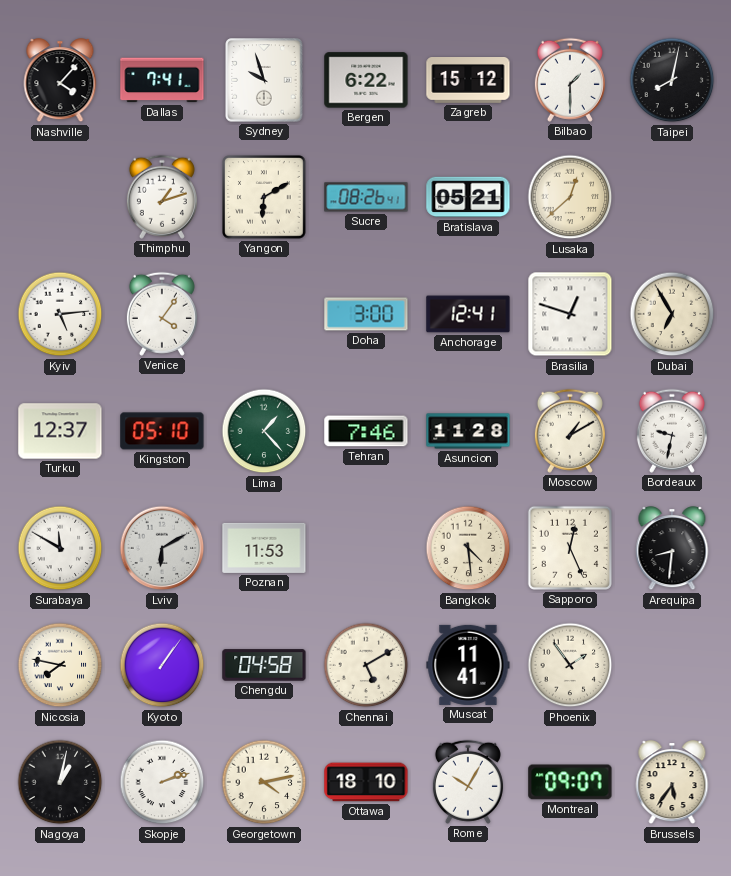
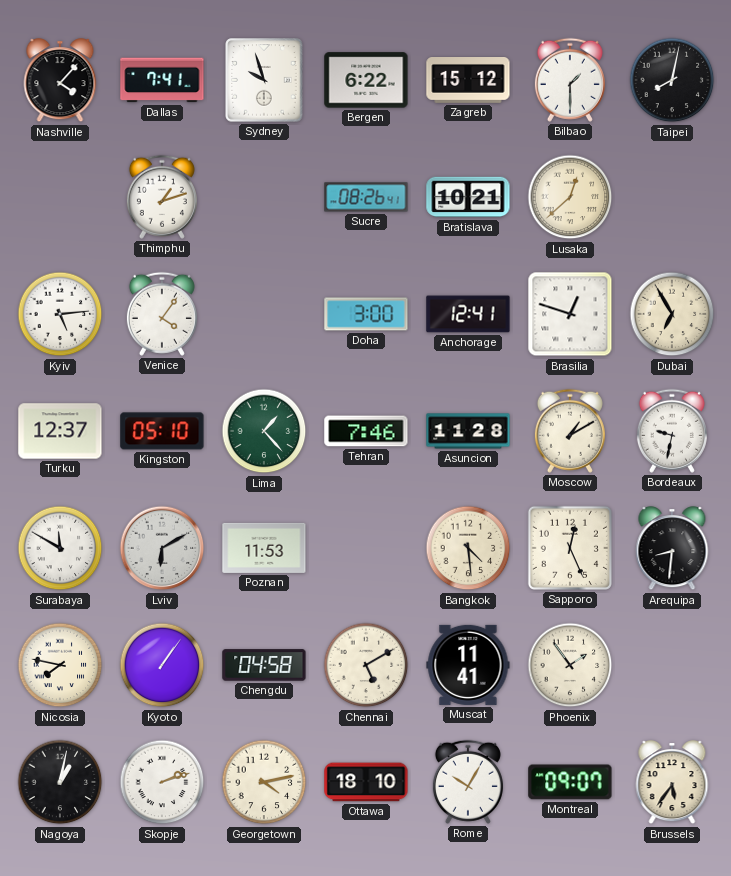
Yangon: 6:10 -> none (264, 197)
Bratislava: 05:21 -> 10:21 (468, 197)
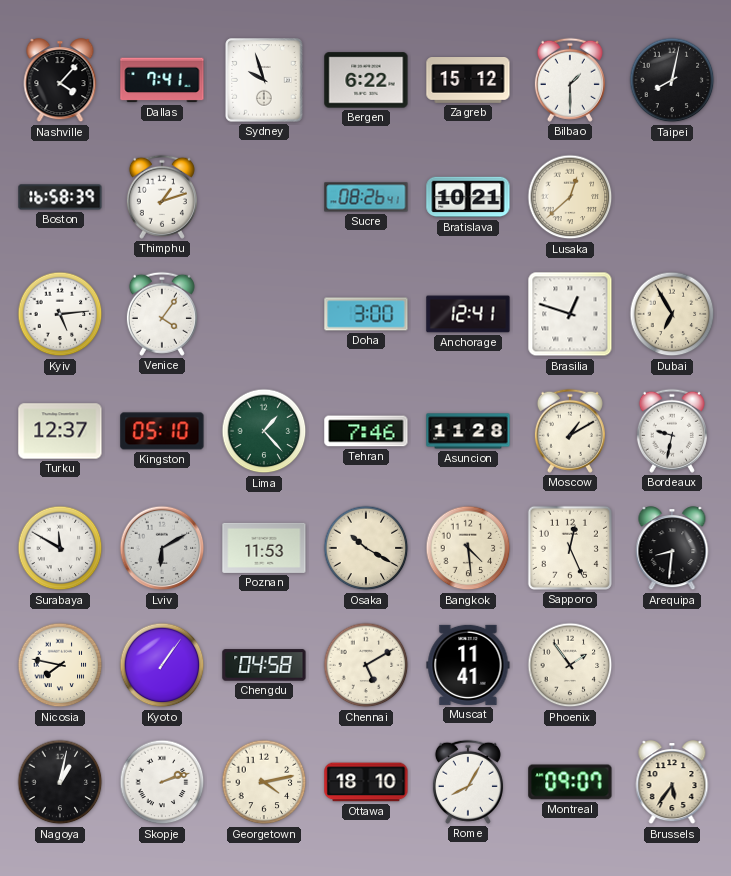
Boston: none -> 16:58 (60, 197)
Osaka: none -> 10:20 (366, 548)
Rome: 10:05 -> 8:05 (468, 782)
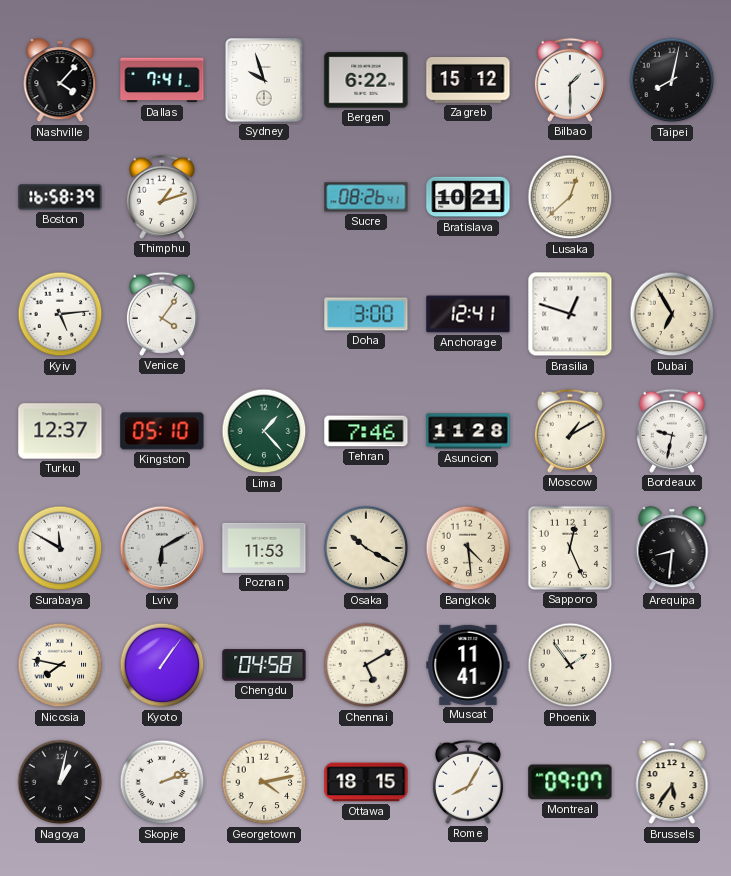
Ottawa: 18:10 -> 18:15 (366, 782)
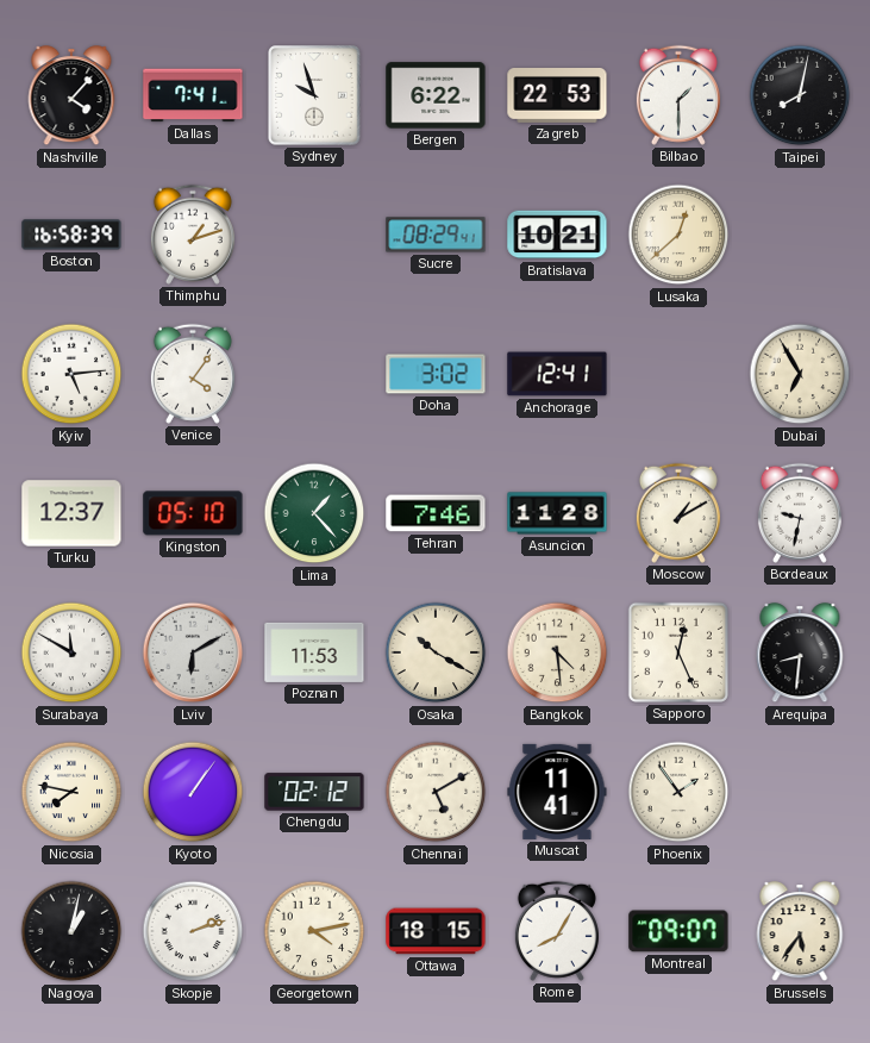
Zagreb: 15:12 -> 22:53 (557, 96)
Sucre: 08:26 -> 08:29 (436, 235)
Doha: 3:00 -> 3:02 (436, 374)
Brasilia: 12:48 -> none (570, 314)
Chengdu: 04:58 -> 02:12 (314, 792)
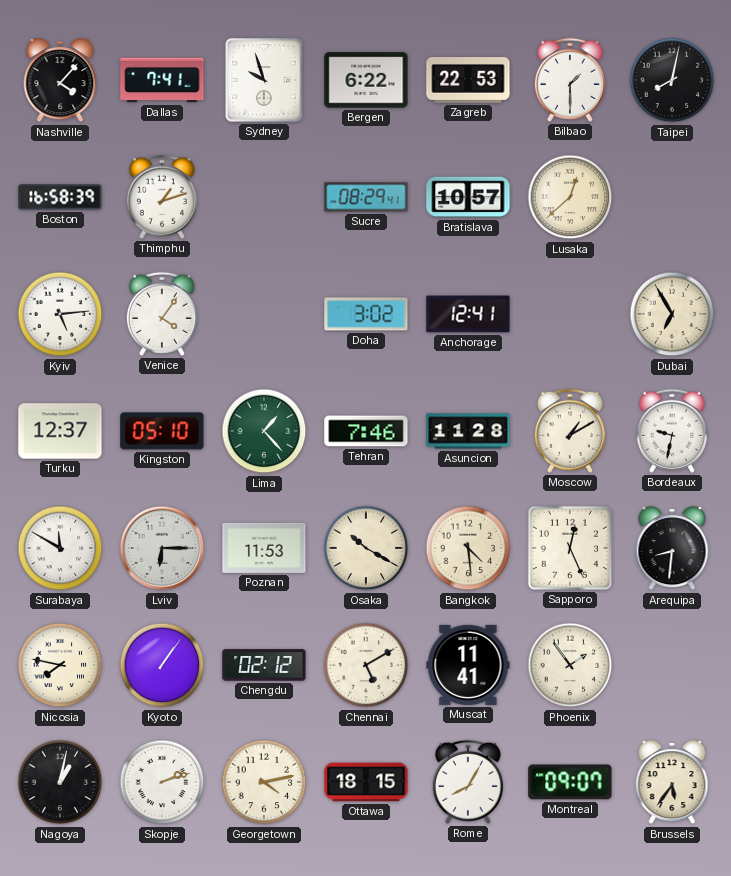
Bratislava: 10:21 -> 10:57 (468, 197)
Lviv: 6:10 -> 6:15 (162, 548)
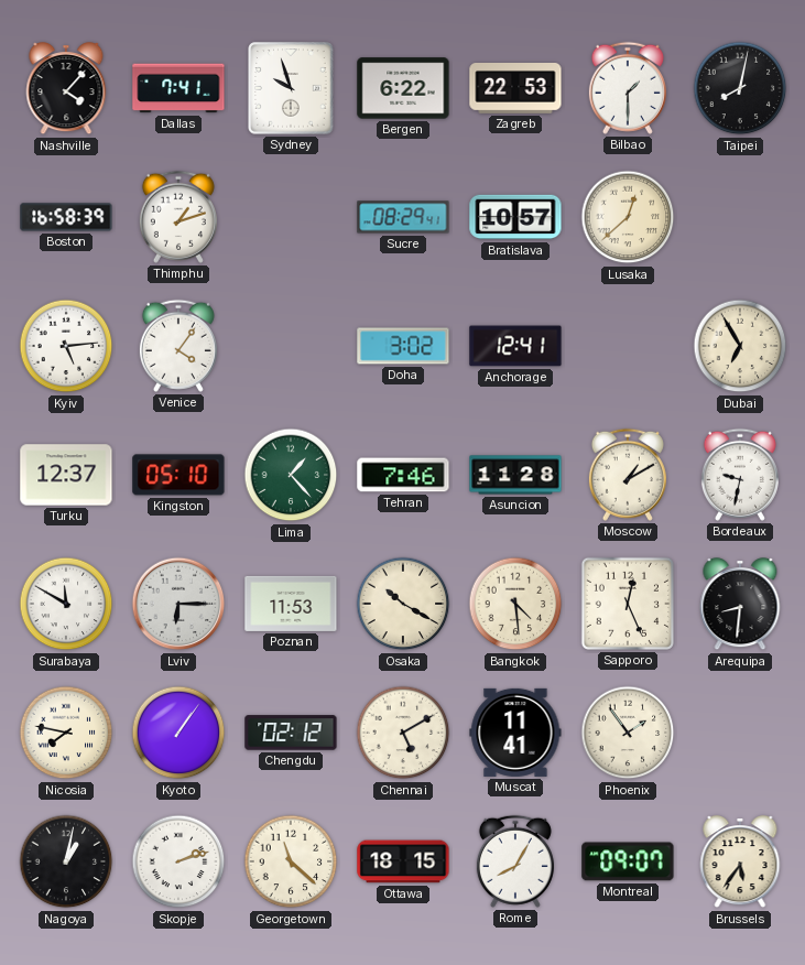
Georgetown: 4:13 -> 11:22 (291, 861)
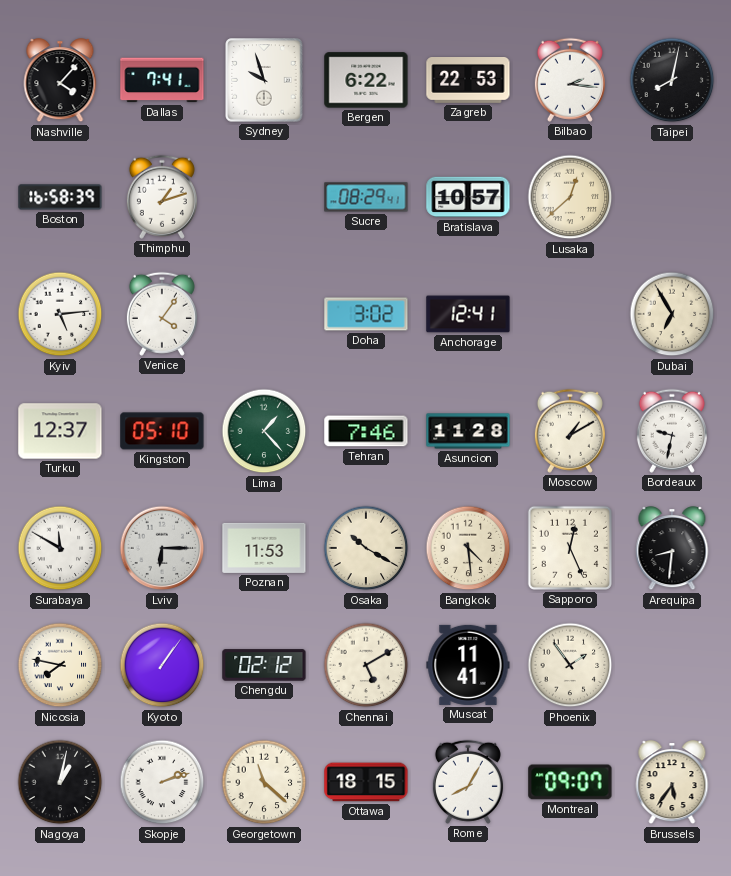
Bilbao: 1:30 -> 2:16 (570, 80)
